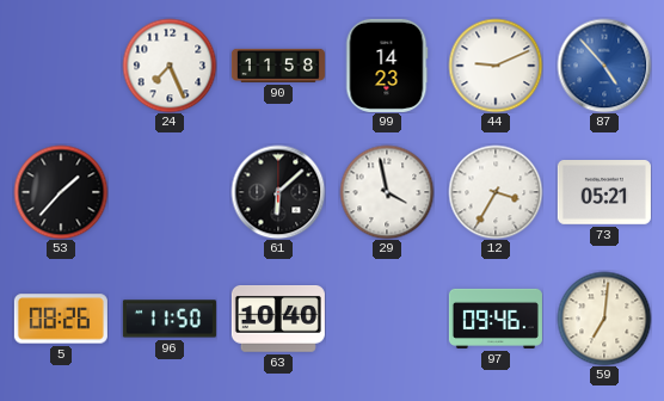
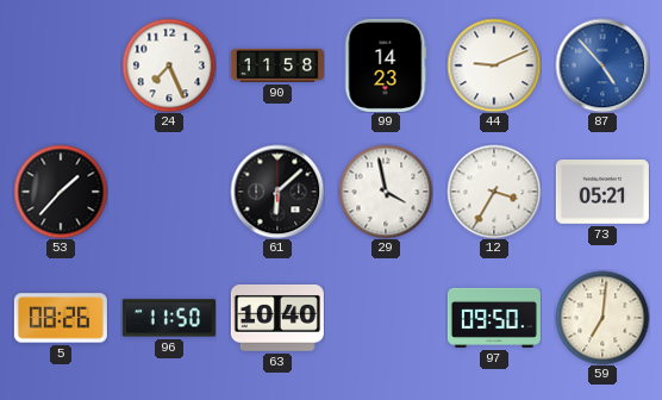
97: 09:46 -> 09:50 (494, 318)
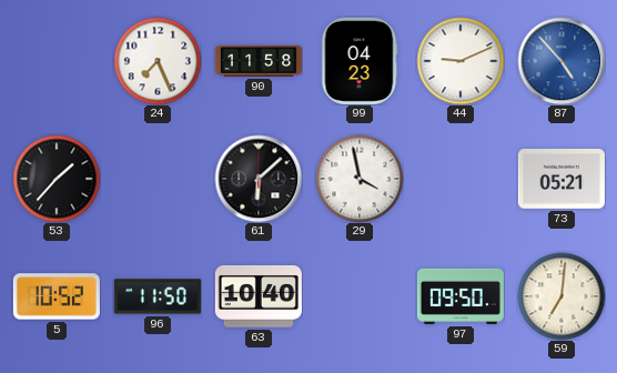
99: 14:23 -> 04:23 (360, 61)
12: 3:35 -> none (494, 192)
5: 08:26 -> 10:52 (57, 296)
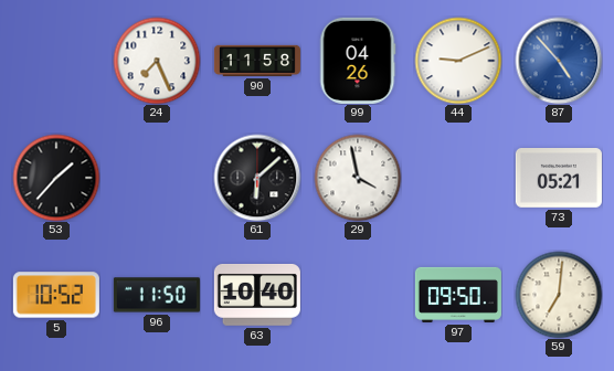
99: 04:23 -> 04:26 (358, 61)
